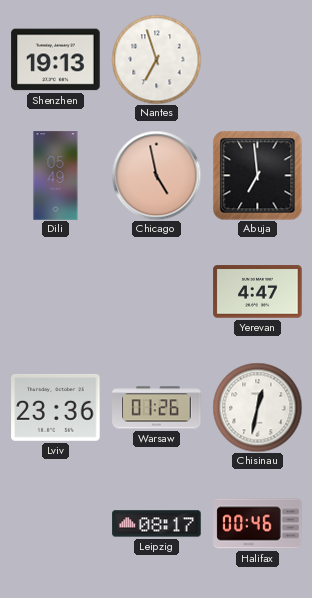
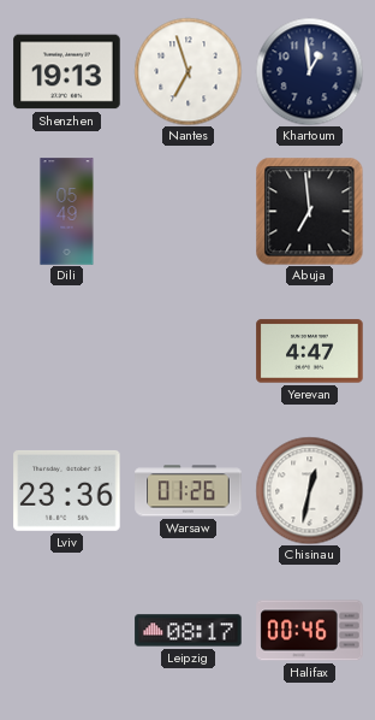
Khartoum: none -> 12:59 (309, 71)
Chicago: 4:58 -> none (156, 175)
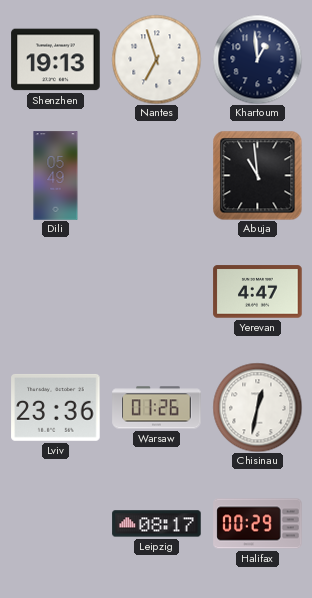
Abuja: 6:59 -> 10:59 (257, 175)
Halifax: 00:46 -> 00:29 (258, 524)
